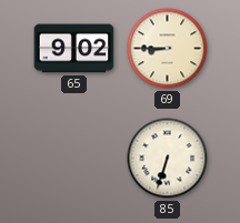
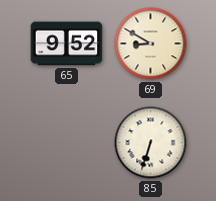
65: 9:02 -> 9:52 (67, 44)
69: 8:45 -> 8:50 (151, 44)
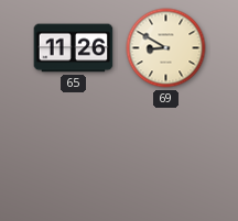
65: 9:52 -> 11:26 (74, 48)
85: 6:33 -> none (151, 143)
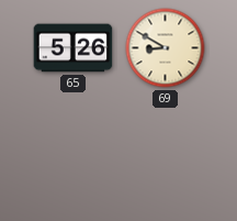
65: 11:26 -> 5:26 (74, 48)
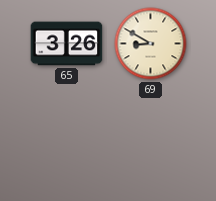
65: 5:26 -> 3:26 (67, 44)
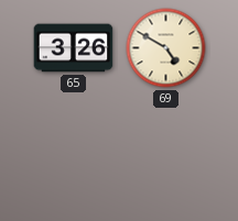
69: 8:50 -> 4:50 (166, 48)
